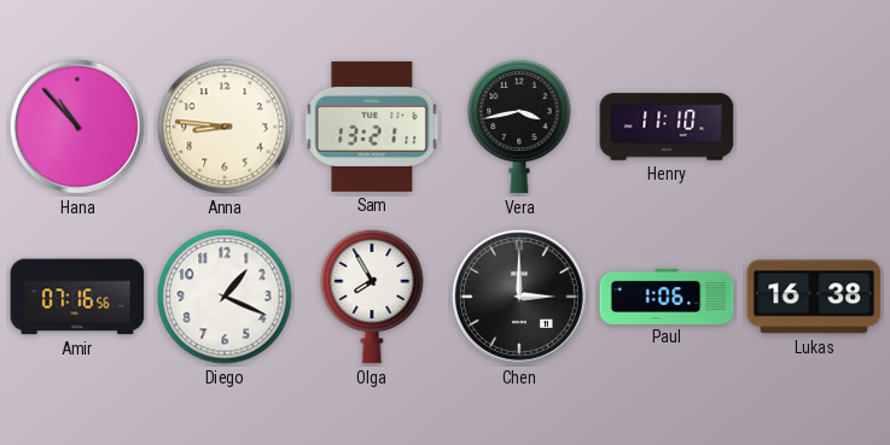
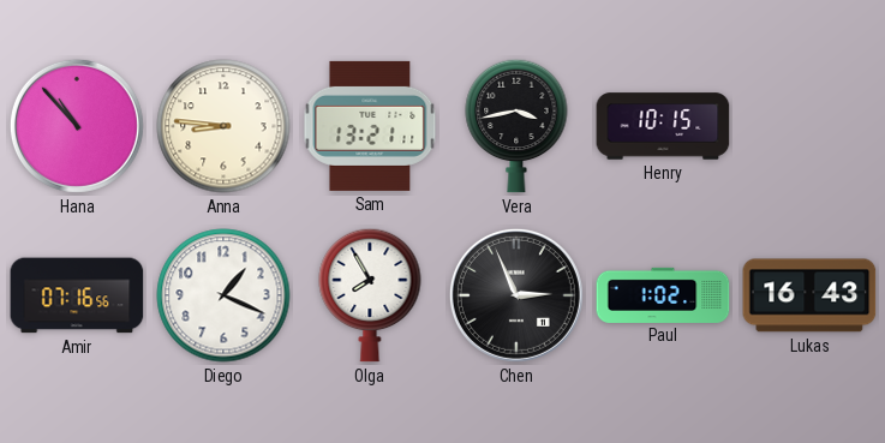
Henry: 11:10 -> 10:15 (663, 126)
Chen: 3:00 -> 2:56 (516, 295)
Paul: 1:06 -> 1:02 (663, 294)
Lukas: 16:38 -> 16:43 (809, 295)
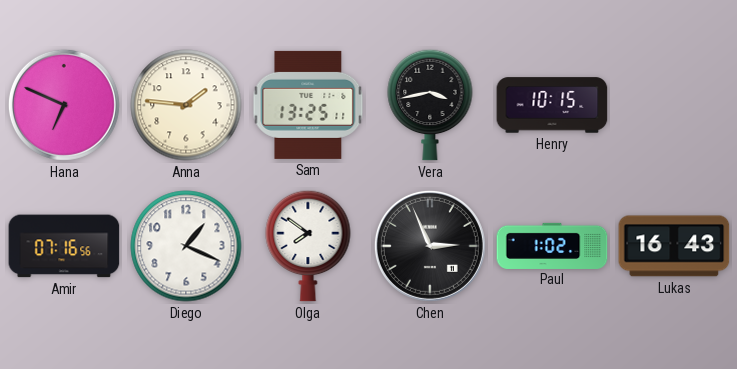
Hana: 10:53 -> 6:49 (64, 105)
Anna: 8:46 -> 1:46 (186, 105)
Sam: 13:21 -> 13:25 (308, 105)
Olga: 7:55 -> 7:51 (308, 246)
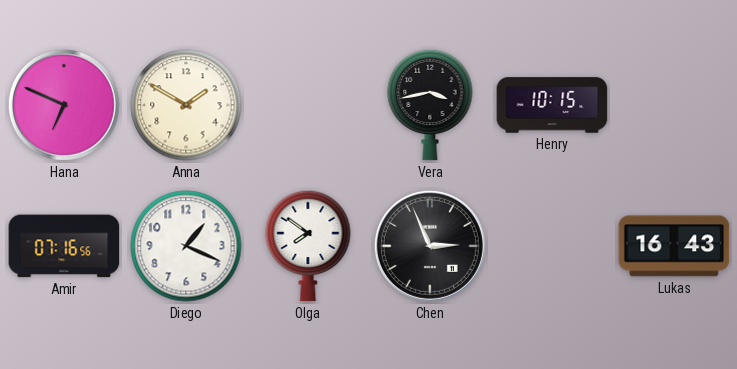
Anna: 1:46 -> 1:50 (186, 105)
Sam: 13:25 -> none (308, 105)
Paul: 1:02 -> none (552, 245)
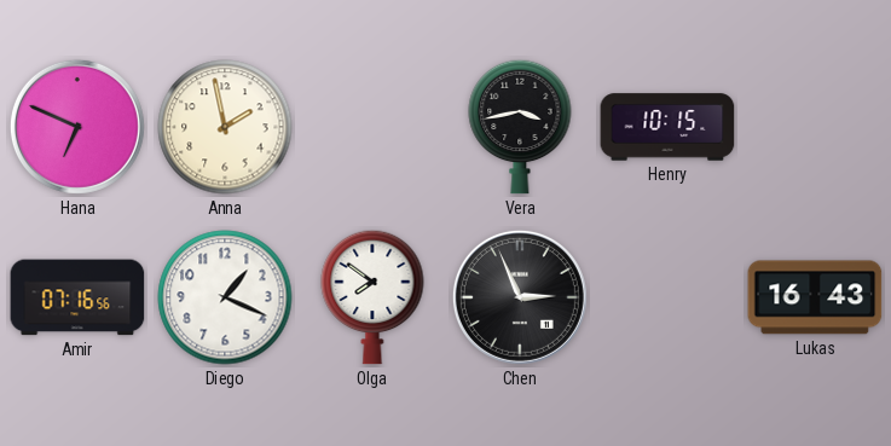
Anna: 1:50 -> 1:58 (225, 127)
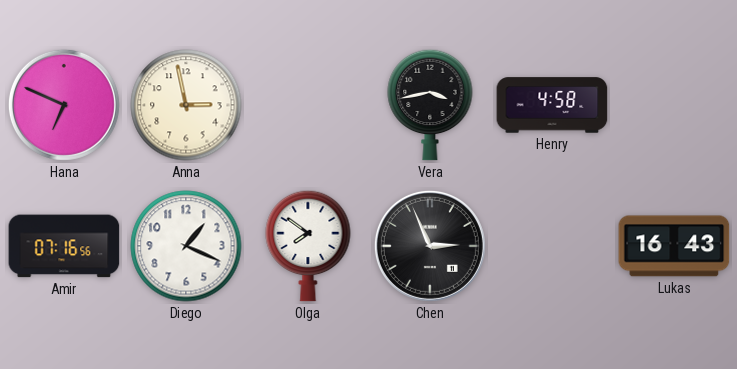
Anna: 1:58 -> 2:58 (186, 105)
Henry: 10:15 -> 4:58 (552, 105)
